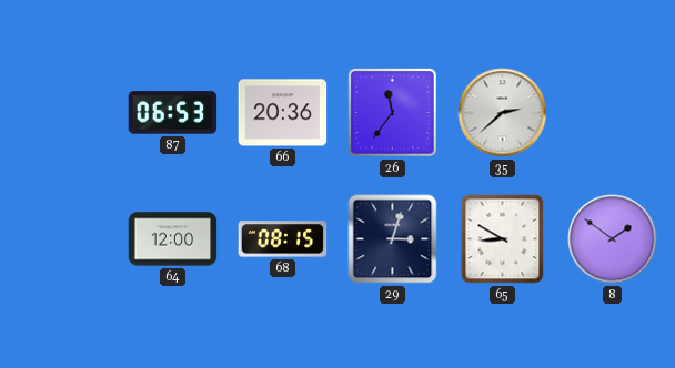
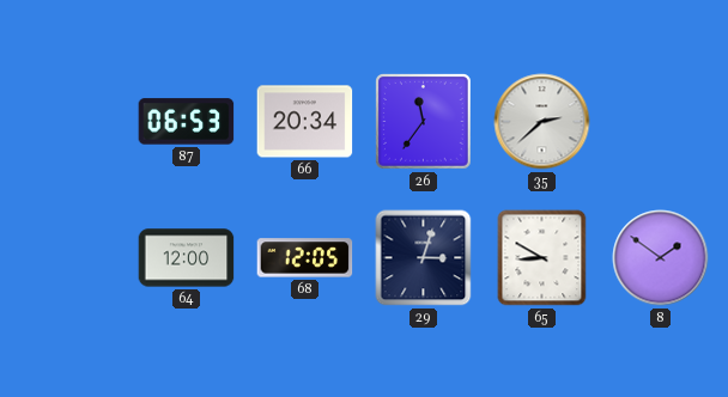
66: 20:36 -> 20:34 (305, 122)
68: 08:15 -> 12:05 (305, 258)
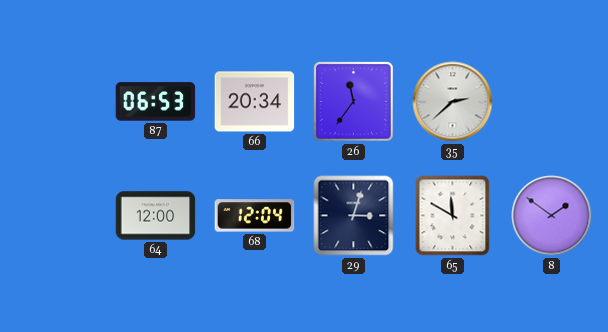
68: 12:05 -> 12:04 (255, 216)
65: 8:50 -> 11:50 (453, 216)
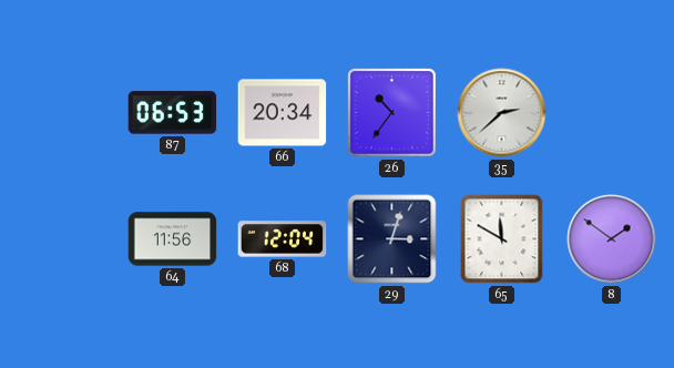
26: 11:36 -> 10:36 (392, 113)
64: 12:00 -> 11:56 (173, 239)
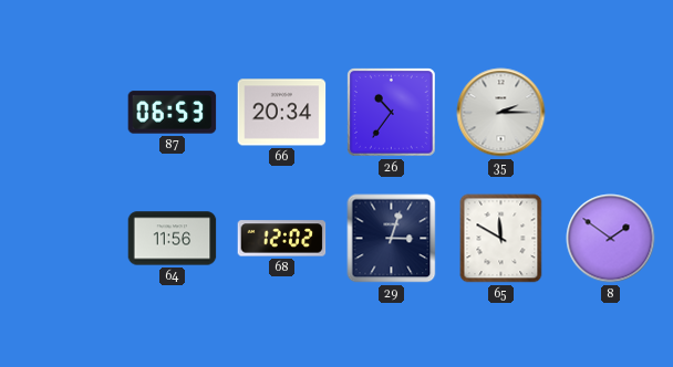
35: 2:38 -> 2:15 (501, 113)
68: 12:04 -> 12:02 (282, 239)
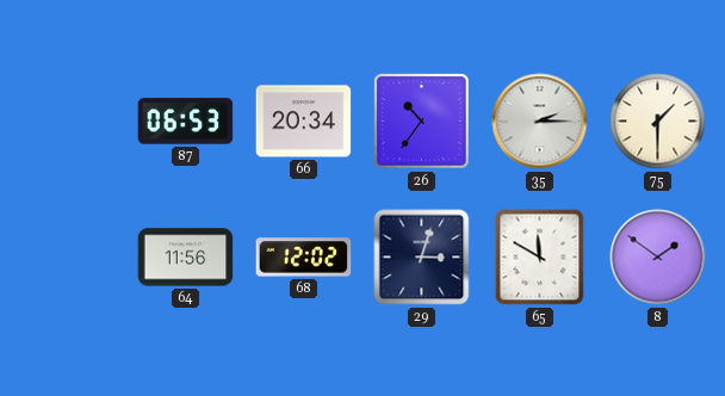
75: none -> 1:30 (658, 122)
